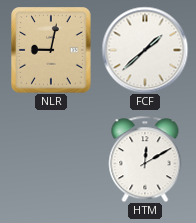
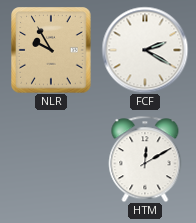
NLR: 9:02 -> 9:55 (51, 50)
FCF: 1:38 -> 2:20 (145, 50)
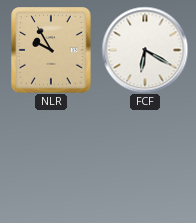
FCF: 2:20 -> 6:20 (145, 50)
HTM: 12:10 -> none (145, 159)
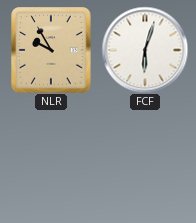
FCF: 6:20 -> 6:03 (145, 50)
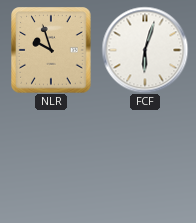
NLR: 9:55 -> 9:57 (51, 50)
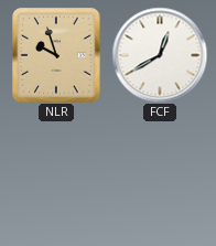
FCF: 6:03 -> 12:40 (160, 55)
